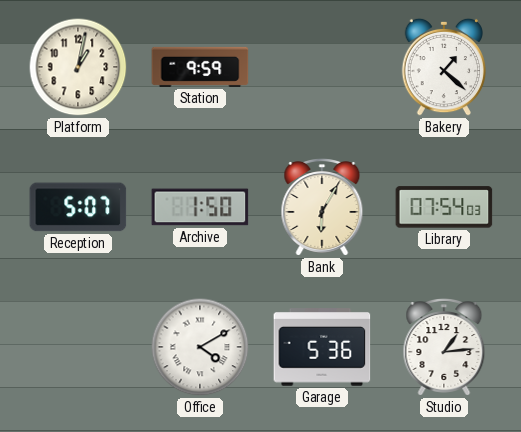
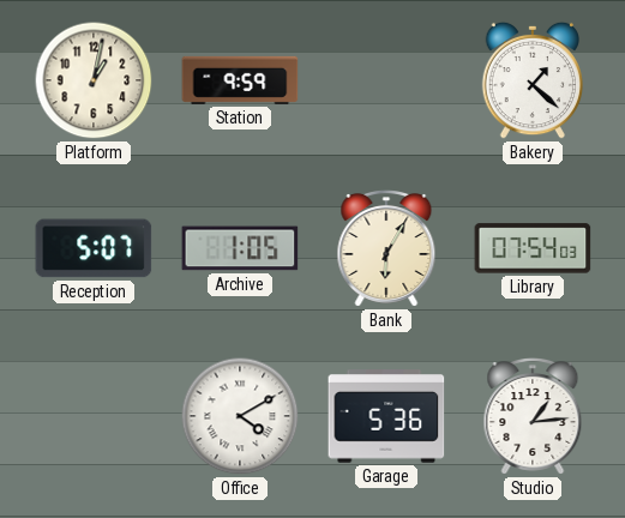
Archive: 1:50 -> 1:05 (240, 248)
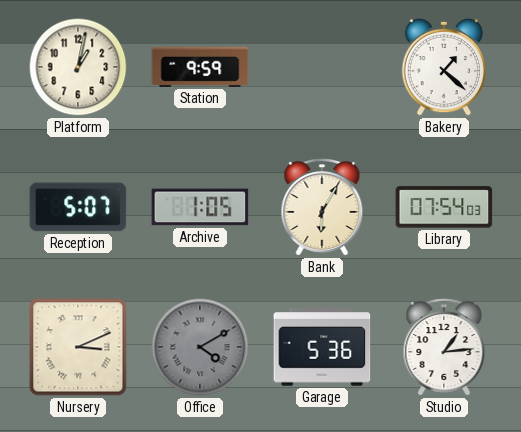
Nursery: none -> 3:11 (78, 347)
Office dial: white -> grey (200, 347)
